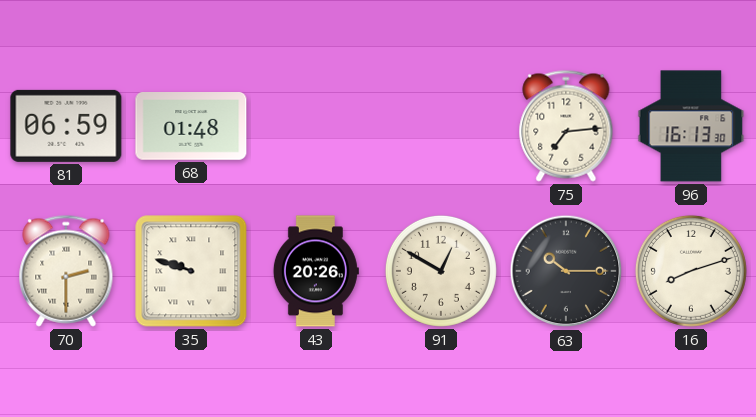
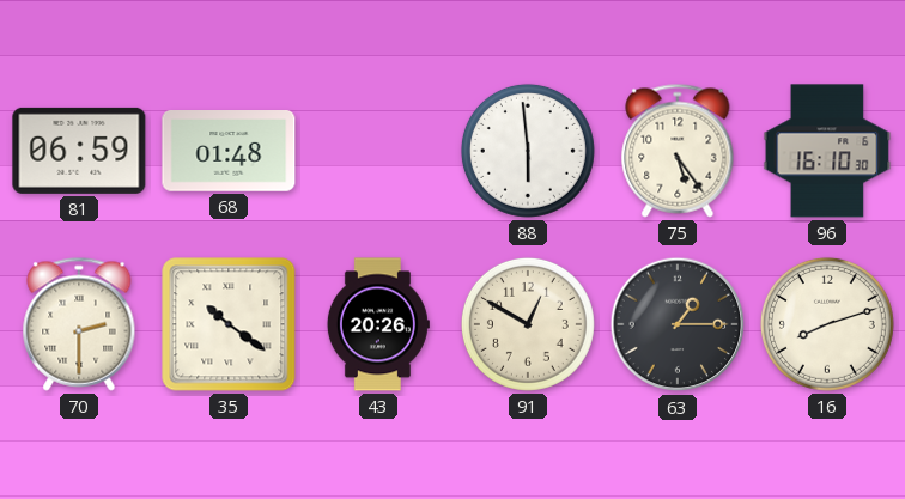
88: none -> 5:59 (528, 151)
75: 7:14 -> 5:24 (678, 151)
96: 16:13 -> 16:10 (827, 151)
35: 9:48 -> 10:21 (229, 324)
63: 10:15 -> 1:15 (678, 324)
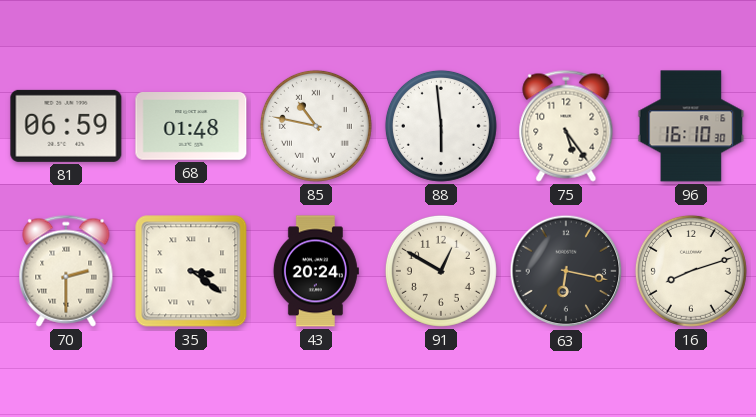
85: none -> 10:47 (316, 126)
35: 10:21 -> 3:21 (191, 271)
43: 20:26 -> 20:24 (316, 271)
63: 1:15 -> 6:17 (566, 271)
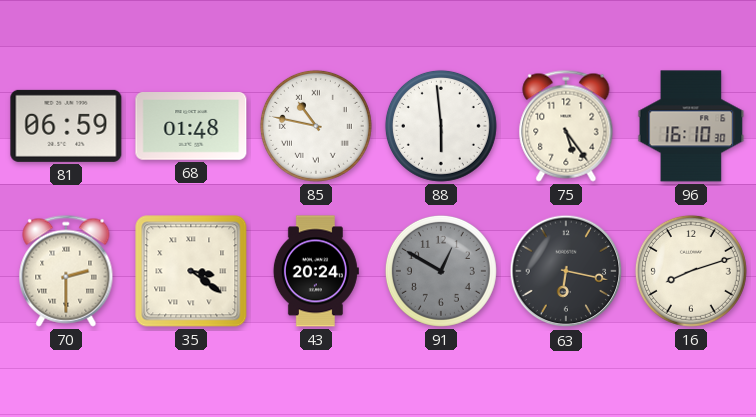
91 dial: cream -> grey (441, 271)
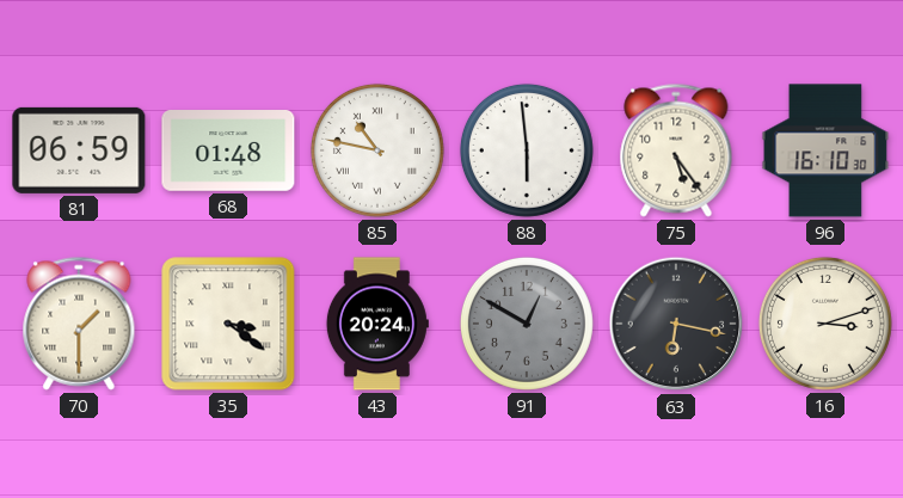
70: 2:30 -> 1:30 (79, 324)
16: 8:12 -> 3:12 (825, 324)
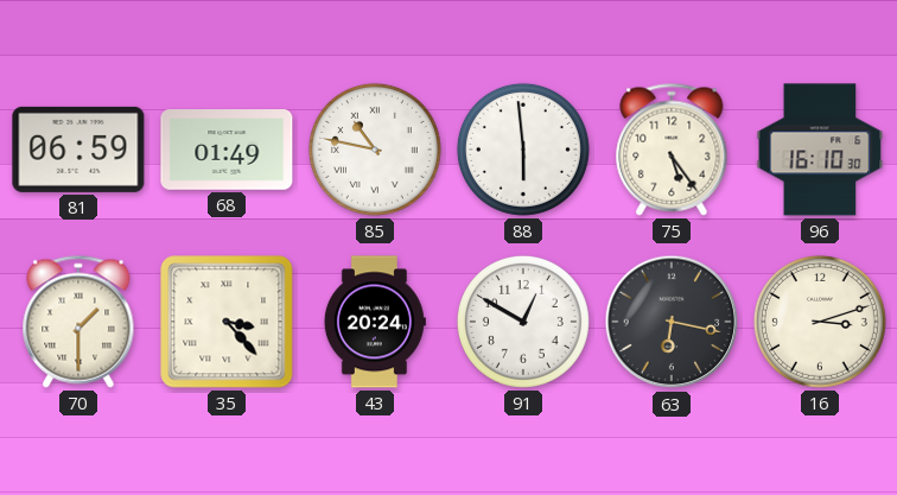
68: 01:48 -> 01:49 (227, 151)
35: 3:21 -> 3:23 (227, 322)
91 dial: grey -> white (523, 322)
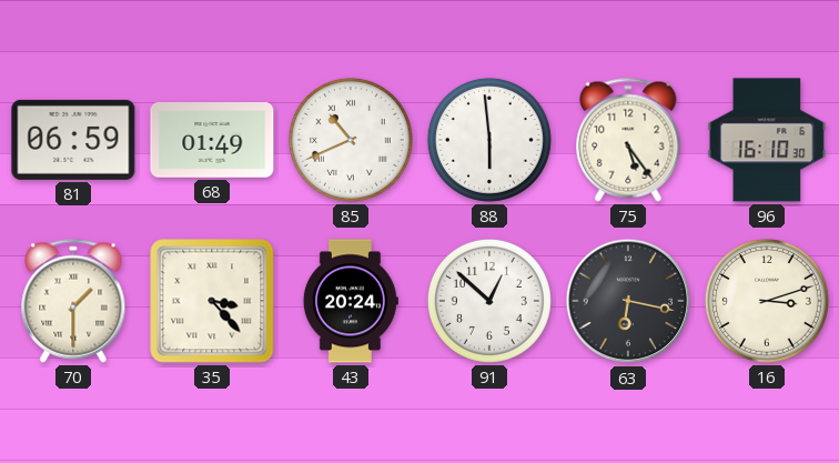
85: 10:47 -> 10:41 (351, 140)
91: 12:50 -> 12:52 (489, 301)
